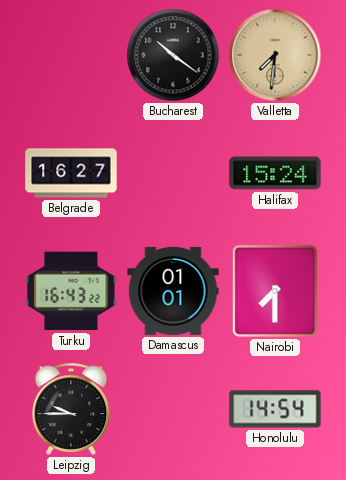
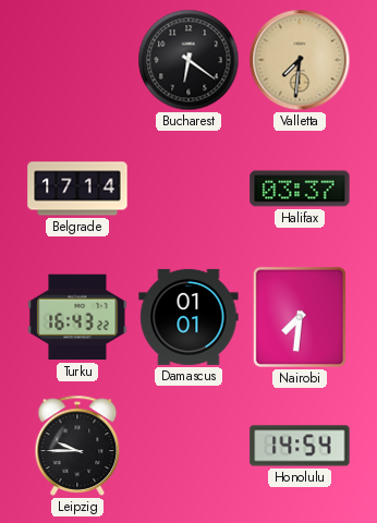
Bucharest: 10:21 -> 6:21 (188, 60)
Belgrade: 16:27 -> 17:14 (77, 188)
Halifax: 15:24 -> 03:37 (300, 188)
Nairobi: 7:30 -> 7:31 (300, 317)
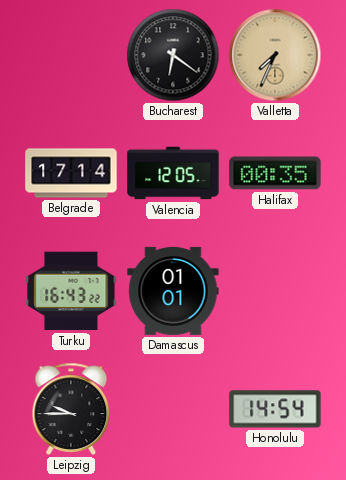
Valletta: 7:31 -> 7:34 (275, 55)
Valencia: none -> 12:05 (173, 173)
Halifax: 03:37 -> 00:35 (275, 173)
Nairobi: 7:31 -> none (300, 317)
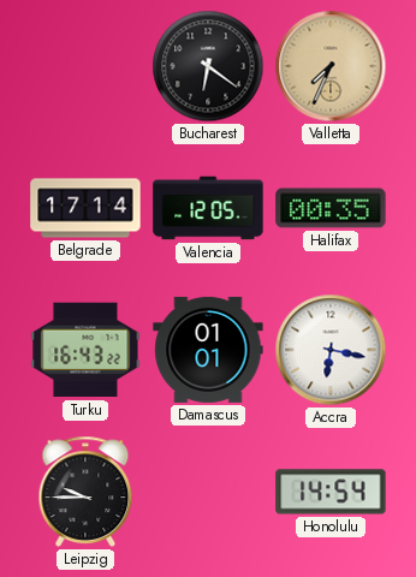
Accra: none -> 6:17 (331, 350)
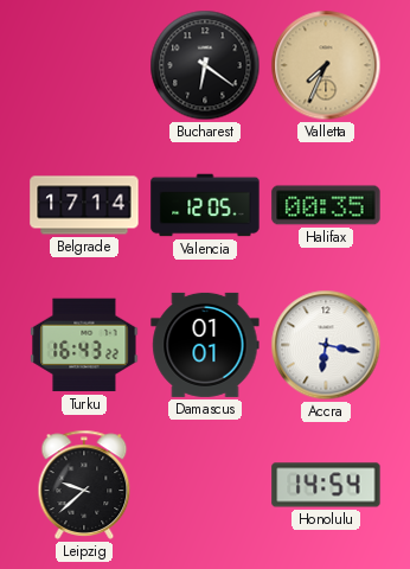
Leipzig: 9:45 -> 9:38 (84, 485)
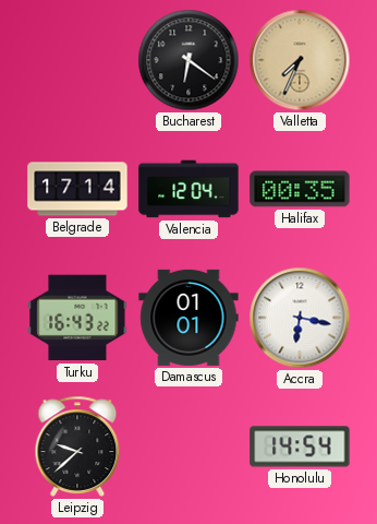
Valencia: 12:05 -> 12:04 (188, 189)
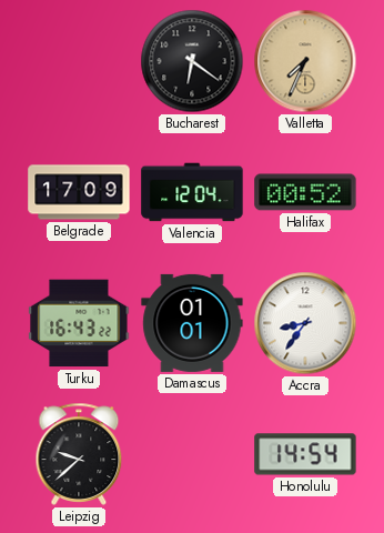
Belgrade: 17:14 -> 17:09 (79, 192)
Halifax: 00:35 -> 00:52 (305, 192)
Accra: 6:17 -> 8:36 (305, 323)
